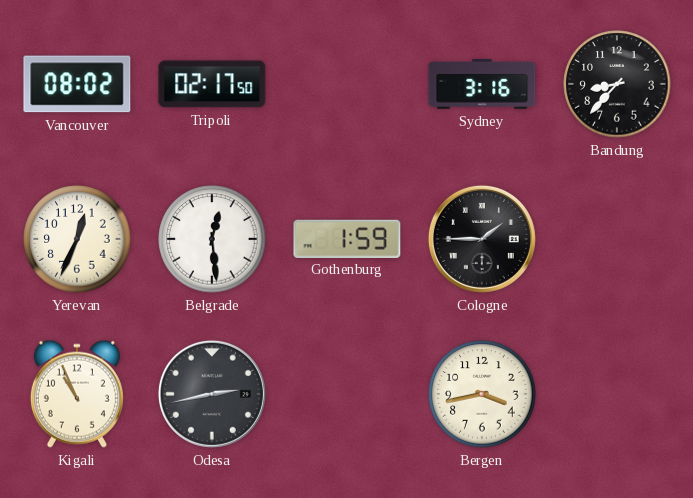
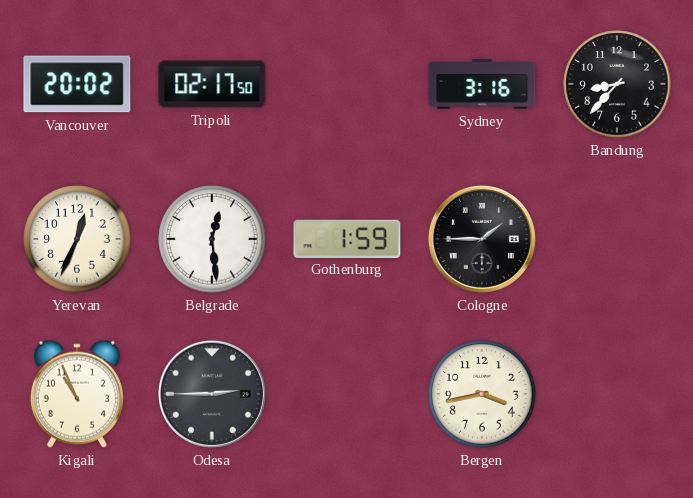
Vancouver: 08:02 -> 20:02 (77, 84)
Odesa: 2:43 -> 2:45 (212, 394)
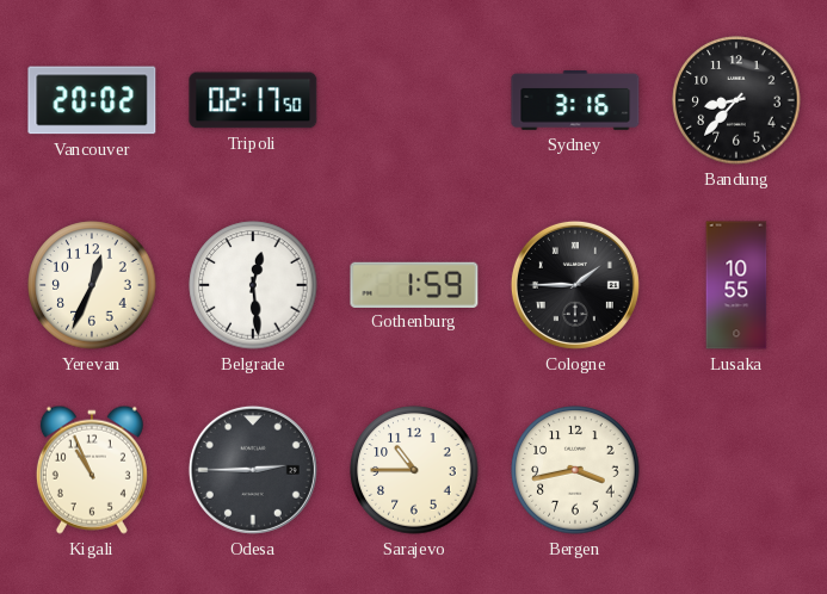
Lusaka: none -> 10:55 (736, 285)
Sarajevo: none -> 10:45 (414, 470)
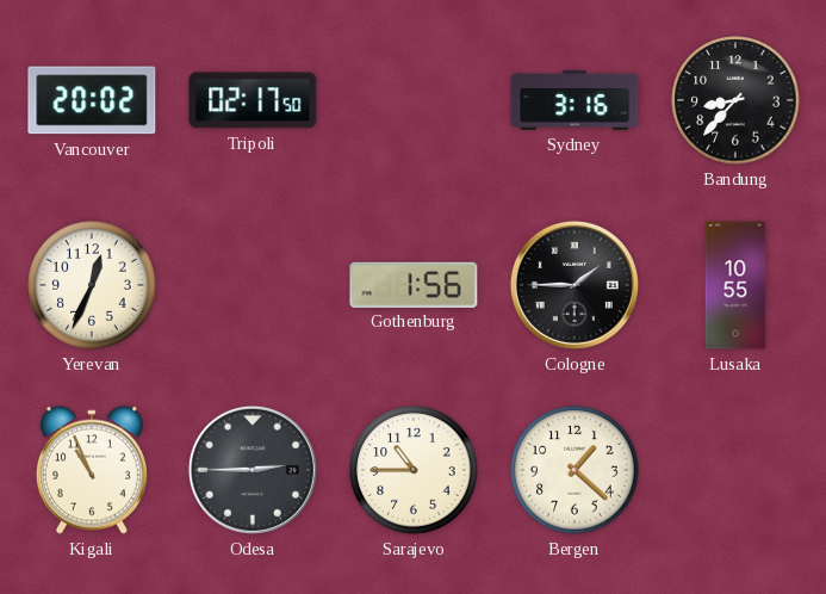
Belgrade: 12:29 -> none (253, 285)
Gothenburg: 1:59 -> 1:56 (414, 284)
Bergen: 3:43 -> 1:22 (575, 470)
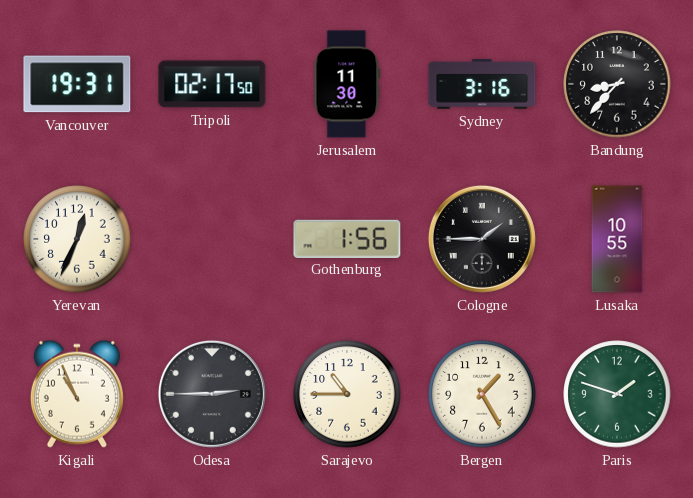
Vancouver: 20:02 -> 19:31 (77, 84)
Jerusalem: none -> 11:30 (347, 84)
Bergen: 1:22 -> 1:25 (482, 394)
Paris: none -> 1:48 (617, 394)
